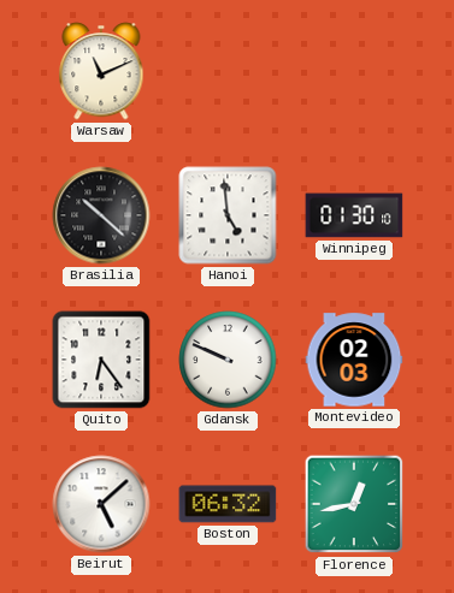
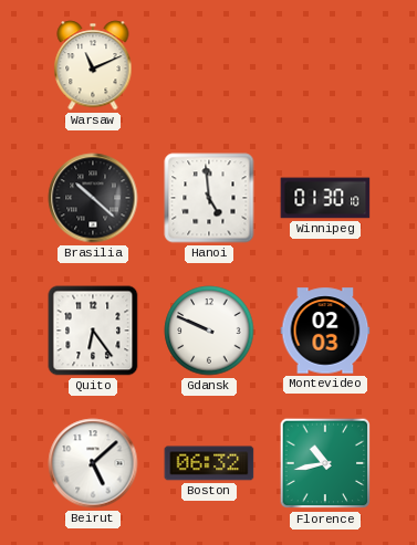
Florence: 12:43 -> 10:43 (325, 463)
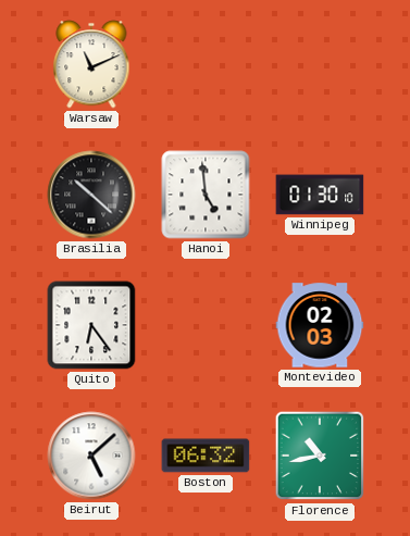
Gdansk: 9:49 -> none (209, 331)
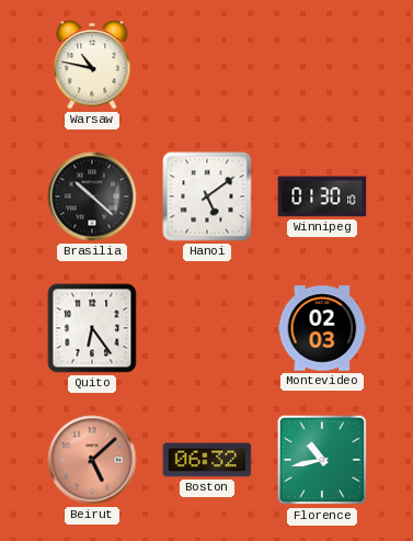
Warsaw: 11:11 -> 10:47 (92, 65)
Hanoi: 4:59 -> 5:09 (207, 196)
Beirut dial: white -> salmon (92, 460)
